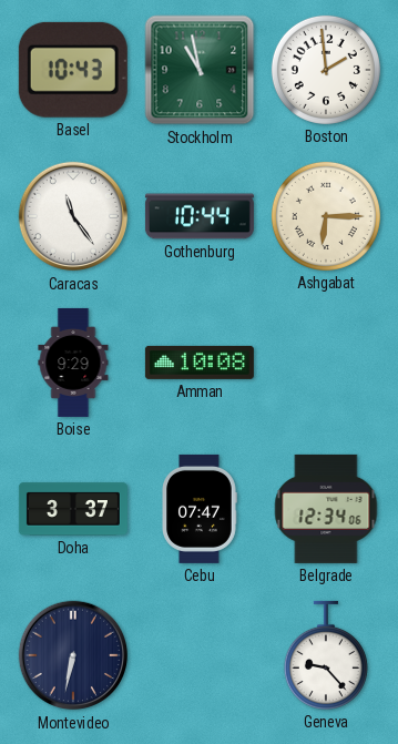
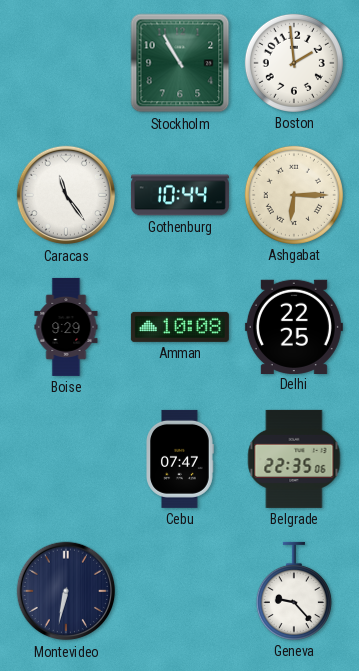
Basel: 10:43 -> none (73, 70)
Stockholm: 10:58 -> 10:55 (180, 63)
Delhi: none -> 22:25 (294, 326)
Doha: 3:37 -> none (73, 509)
Belgrade: 12:34 -> 22:35 (294, 459)
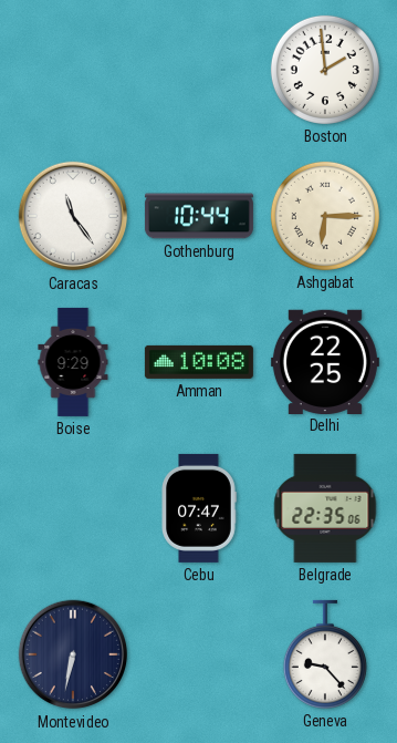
Stockholm: 10:55 -> none (180, 63)
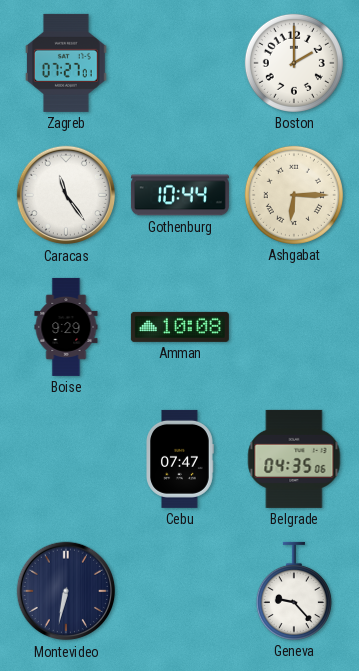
Zagreb: none -> 07:27 (66, 63)
Boston: 1:59 -> 2:00 (294, 63)
Delhi: 22:25 -> none (325, 361)
Belgrade: 22:35 -> 04:35 (294, 459)
